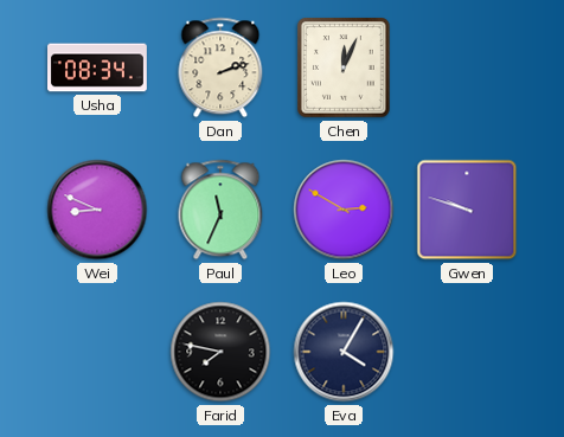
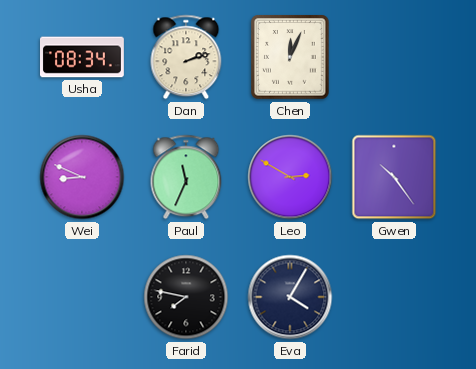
Gwen: 9:48 -> 10:24 (394, 177)
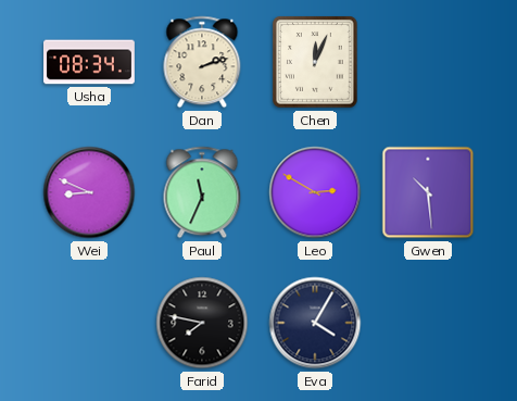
Gwen: 10:24 -> 10:29 (428, 192)
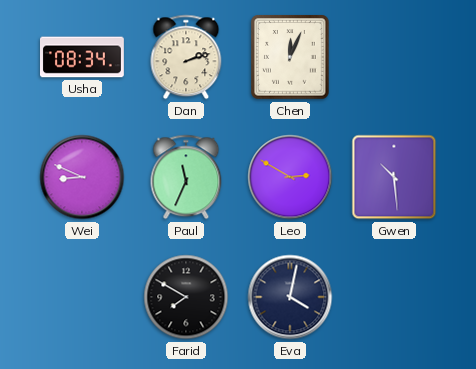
Farid: 7:47 -> 7:50 (186, 297)
Eva: 4:05 -> 4:02 (290, 297)
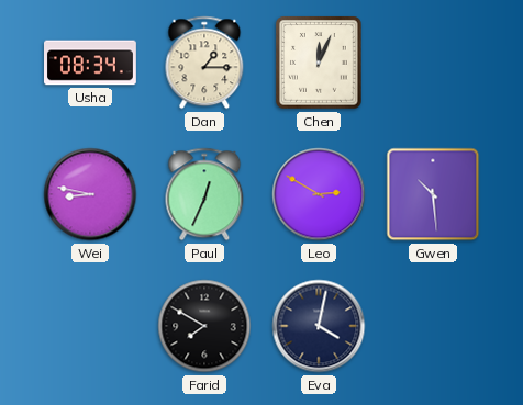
Dan: 2:12 -> 1:15 (204, 63)
Wei: 8:49 -> 8:47 (90, 194)
Paul: 11:34 -> 12:34 (204, 194)
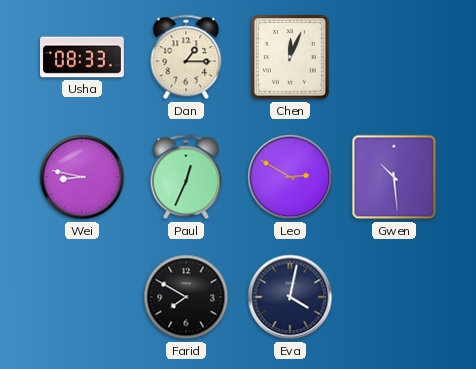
Usha: 08:34 -> 08:33 (83, 57)
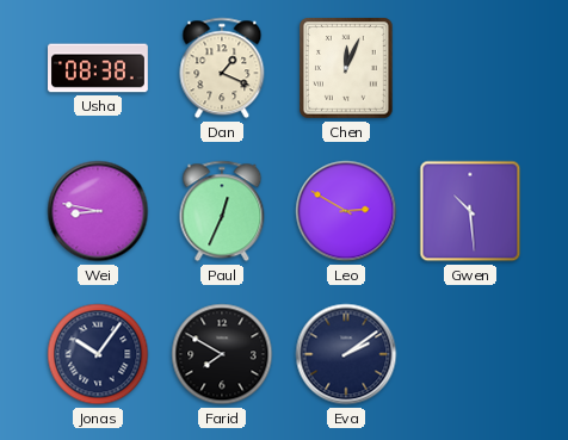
Usha: 08:33 -> 08:38 (99, 68)
Dan: 1:15 -> 1:19 (222, 68)
Jonas: none -> 10:06 (98, 354)
Eva: 4:02 -> 2:09 (346, 354)
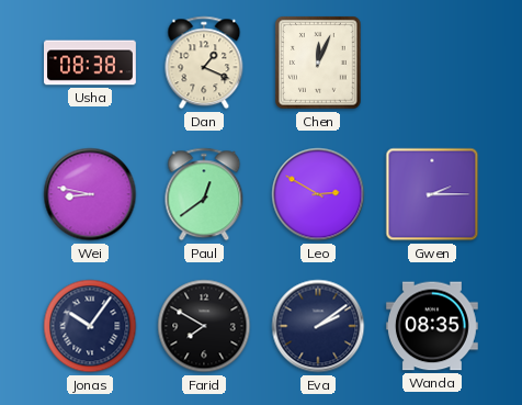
Paul: 12:34 -> 12:39 (204, 194)
Gwen: 10:29 -> 2:15 (432, 194)
Wanda: none -> 08:35 (432, 326)
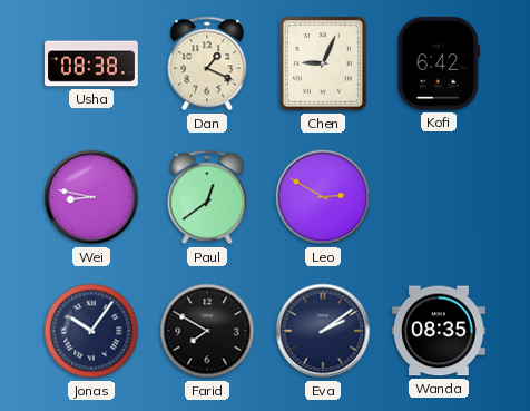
Chen: 12:04 -> 9:04 (324, 63)
Kofi: none -> 6:42 (439, 63)
Gwen: 2:15 -> none (432, 194)
